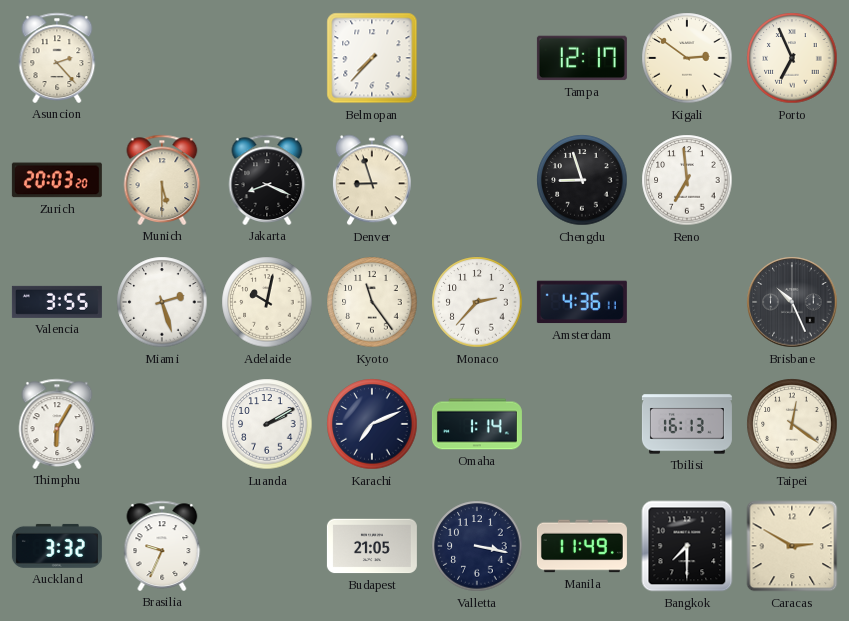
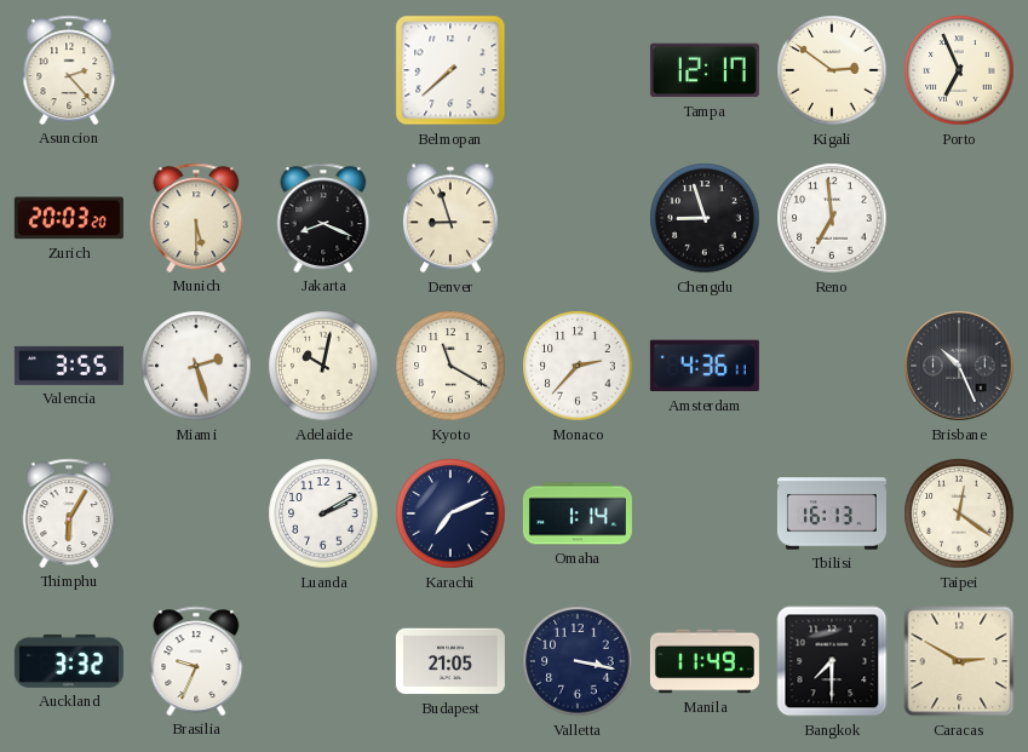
Belmopan: 7:37 -> 7:38 (450, 70)
Kyoto: 11:24 -> 11:20 (450, 366)
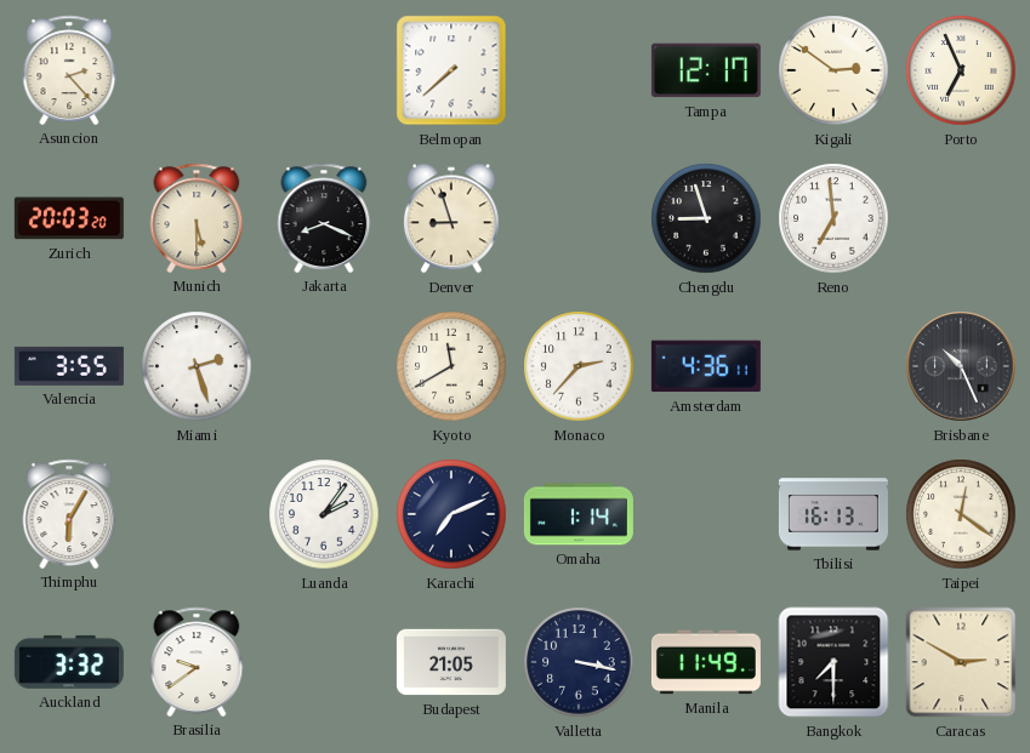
Adelaide: 10:02 -> none (323, 366)
Kyoto: 11:20 -> 11:40 (451, 366)
Luanda: 2:10 -> 2:06 (324, 514)
Brasilia: 9:34 -> 9:39 (197, 662)
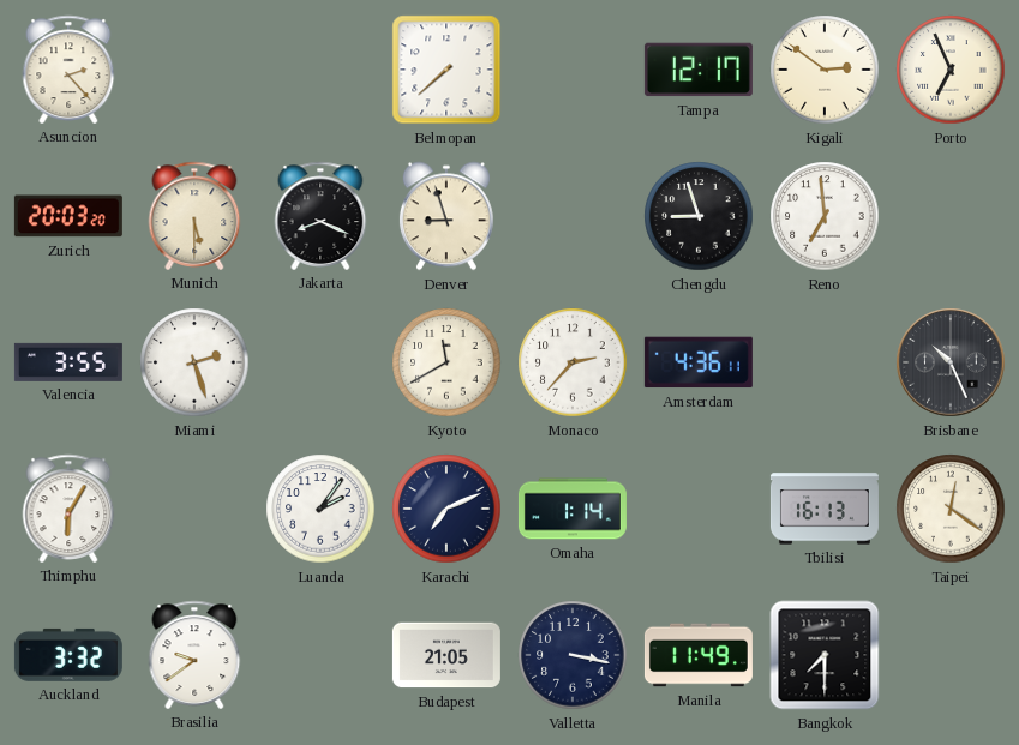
Caracas: 2:50 -> none (961, 662)
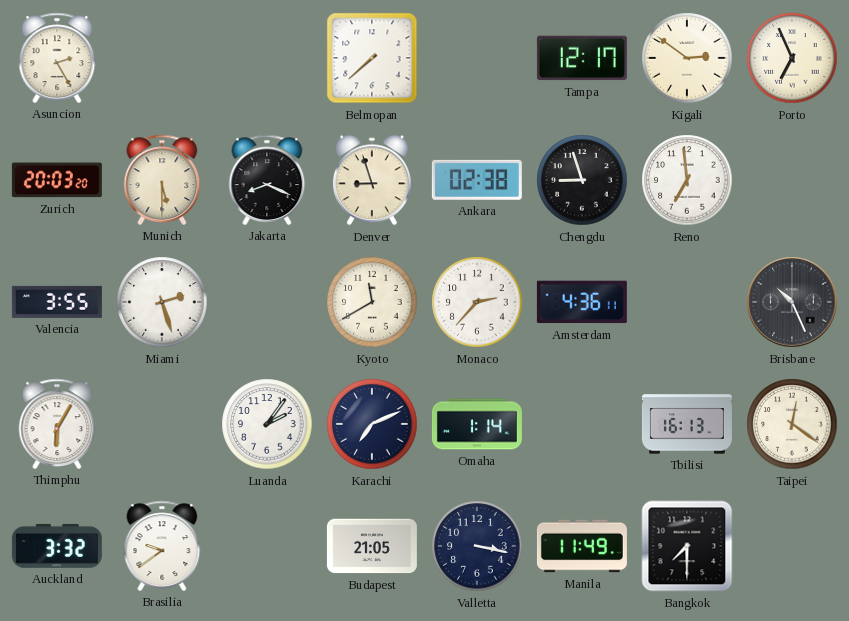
Asuncion: 2:23 -> 2:25 (57, 58)
Ankara: none -> 02:38 (477, 180)
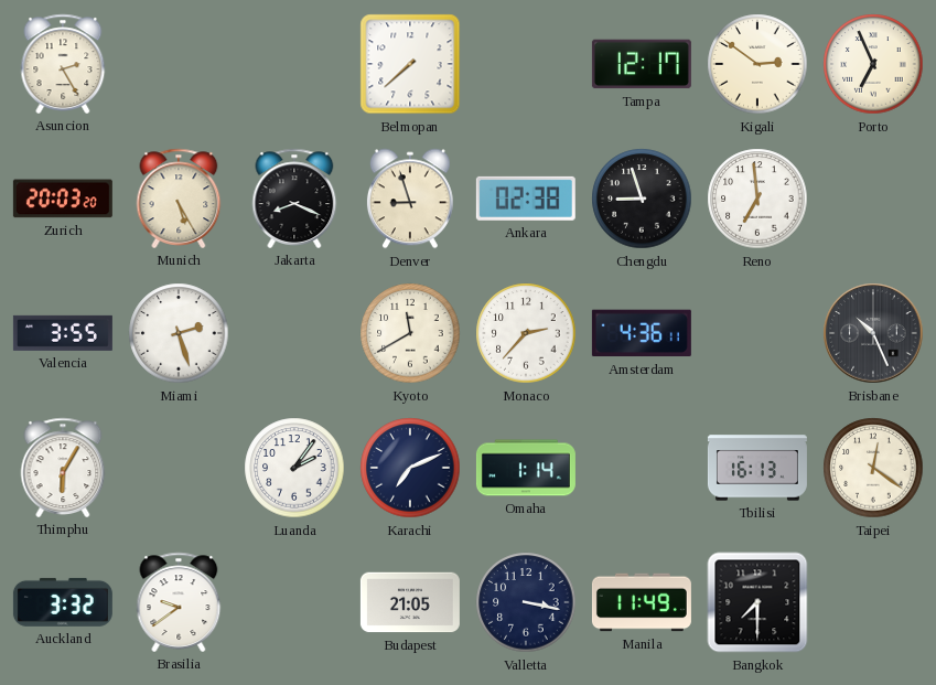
Munich: 5:30 -> 5:25 (179, 199)
